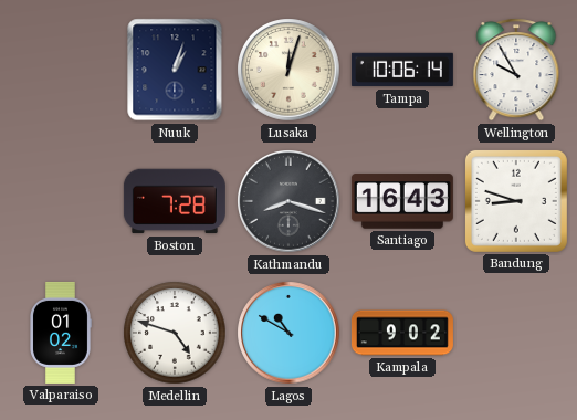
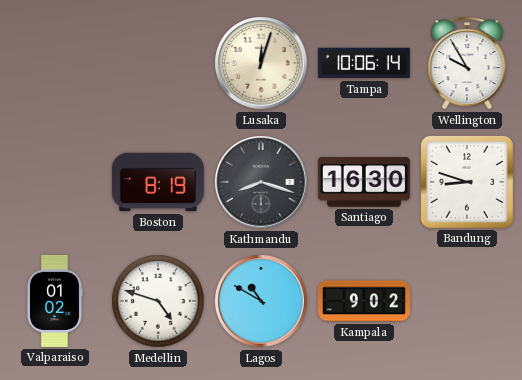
Nuuk: 1:03 -> none (175, 70)
Boston: 7:28 -> 8:19 (158, 182)
Santiago: 16:43 -> 16:30 (364, 182)
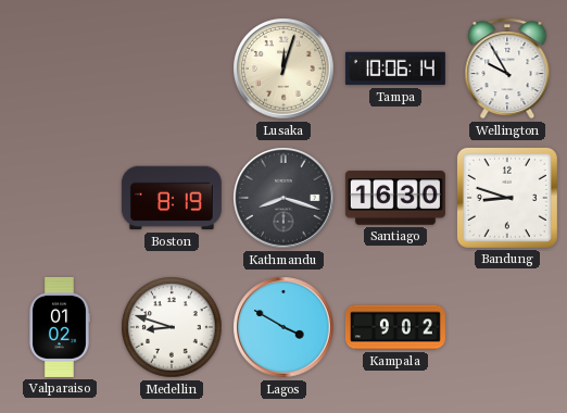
Medellin: 4:48 -> 8:48 (172, 327)
Lagos: 10:50 -> 3:50 (283, 327)
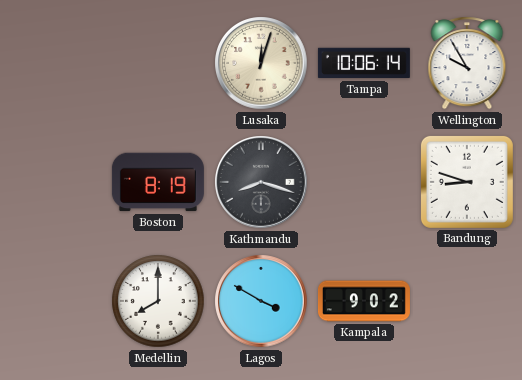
Santiago: 16:30 -> none (395, 198)
Valparaiso: 01:02 -> none (60, 327)
Medellin: 8:48 -> 8:00 (158, 301)
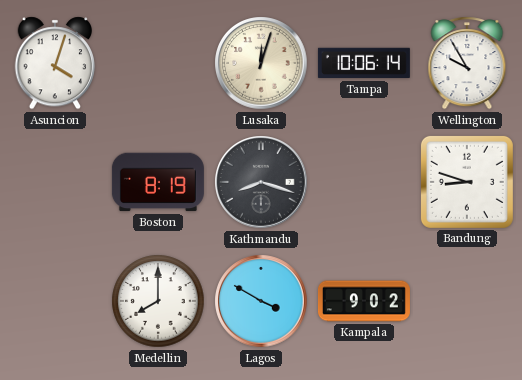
Asuncion: none -> 4:03 (55, 63)
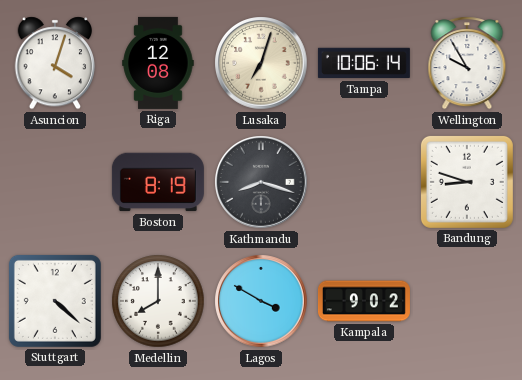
Riga: none -> 12:08 (158, 63)
Lusaka: 12:03 -> 7:03 (261, 63)
Stuttgart: none -> 4:22 (55, 301)
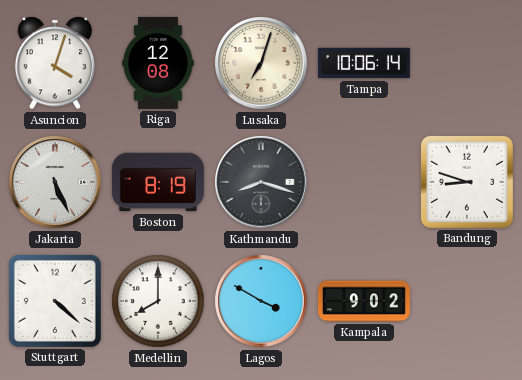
Wellington: 9:55 -> none (467, 63)
Jakarta: none -> 5:26 (55, 182)
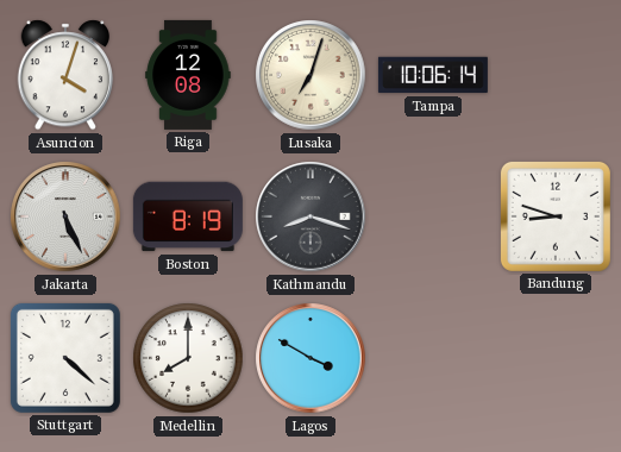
Kampala: 9:02 -> none (364, 301)
